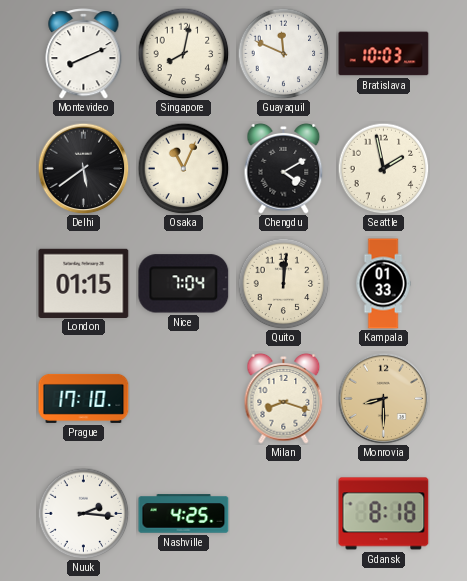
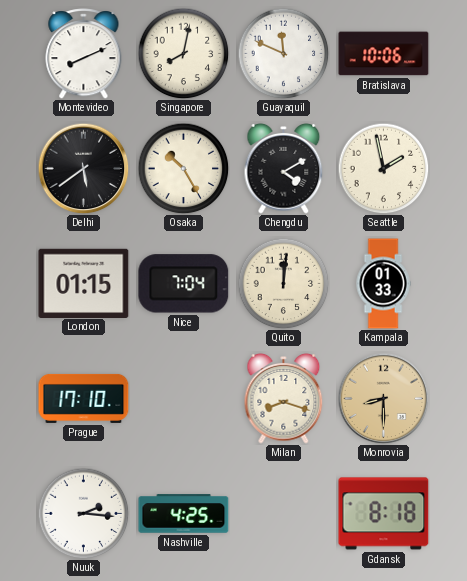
Bratislava: 10:03 -> 10:06 (384, 54)
Osaka: 11:04 -> 10:25 (183, 168)
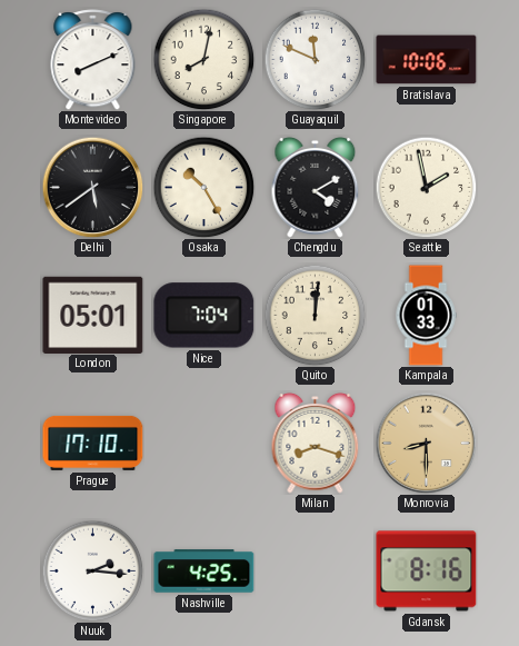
London: 01:15 -> 05:01 (93, 315)
Gdansk: 8:18 -> 8:16 (427, 572)
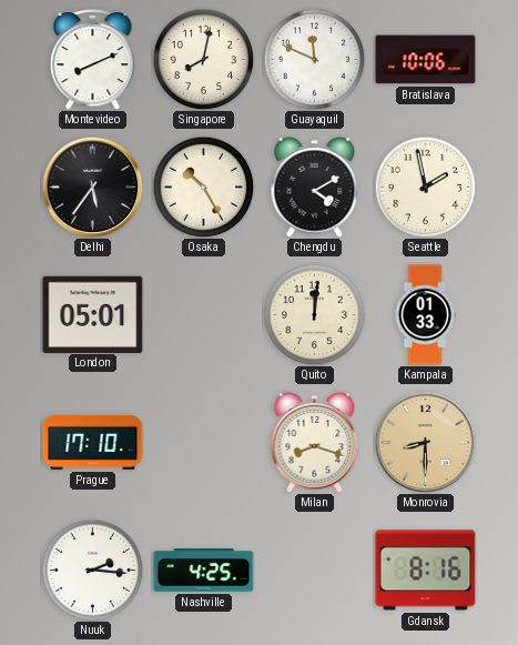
Delhi: 5:39 -> 5:36 (92, 187)
Nice: 7:04 -> none (204, 316)
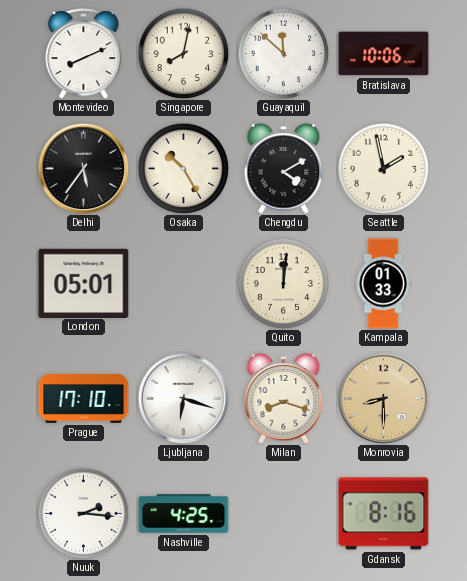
Guayaquil: 11:49 -> 11:52 (283, 53)
Ljubljana: none -> 6:18 (183, 398)
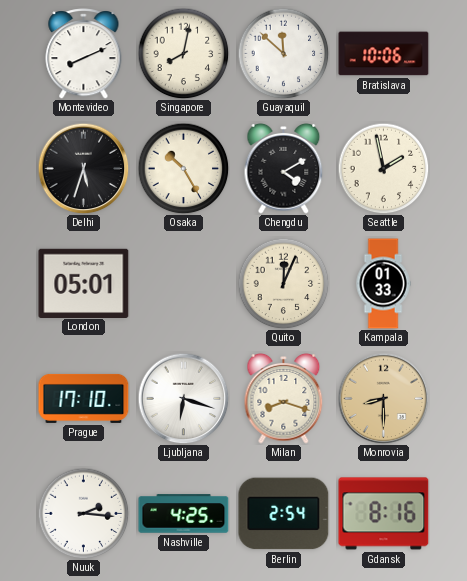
Delhi: 5:36 -> 5:33 (83, 168)
Quito: 12:01 -> 12:04 (283, 283)
Berlin: none -> 2:54 (284, 514)
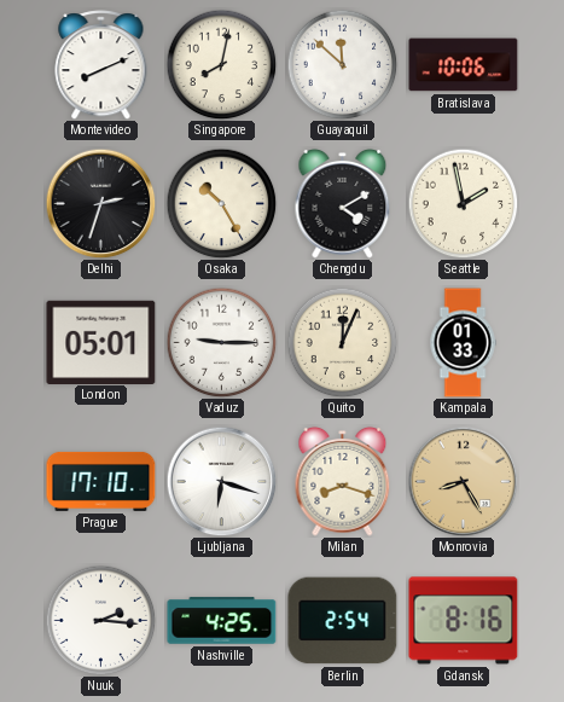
Delhi: 5:33 -> 2:33 (100, 203)
Vaduz: none -> 9:15 (221, 342)
Monrovia: 8:30 -> 8:25 (463, 481)
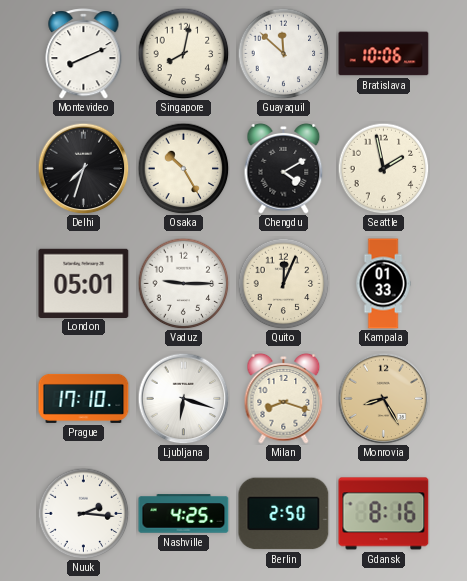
Delhi: 2:33 -> 7:33 (83, 168)
Berlin: 2:54 -> 2:50 (284, 514)
